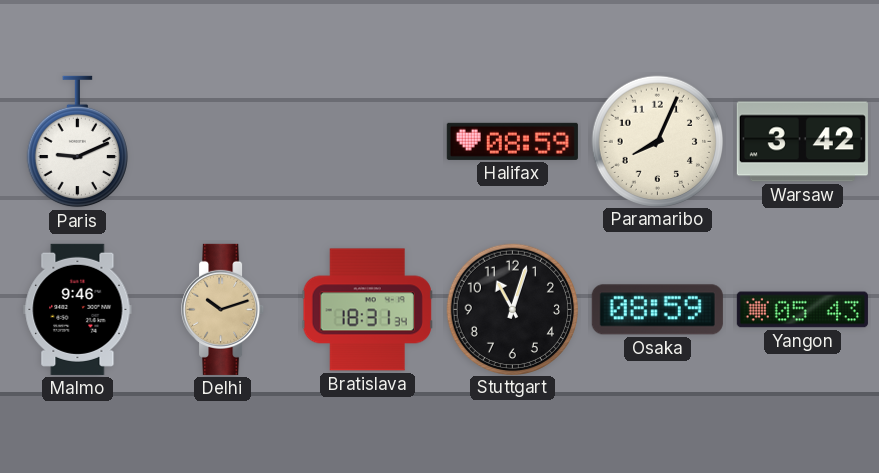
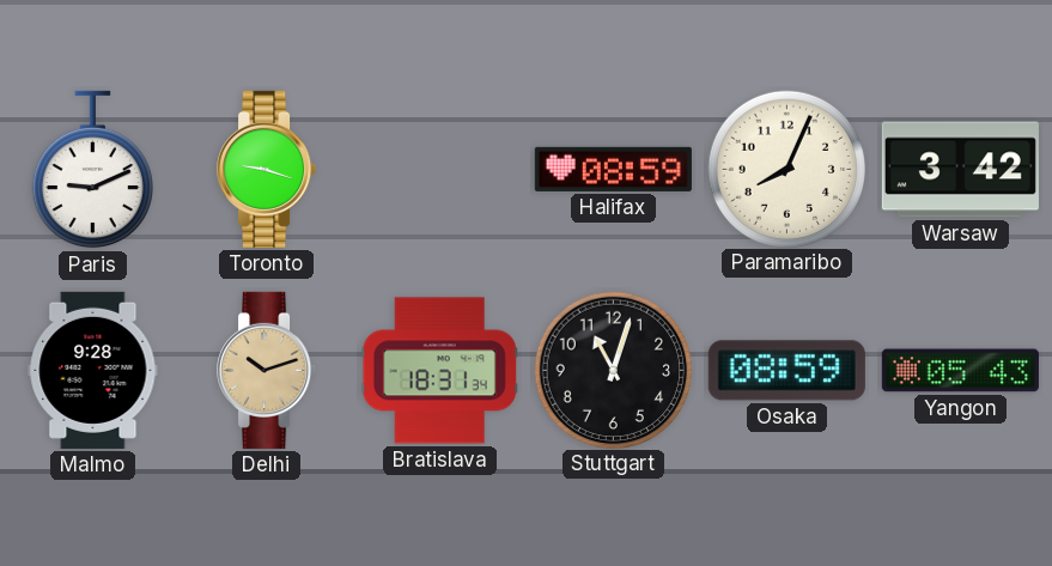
Toronto: none -> 9:18 (267, 169)
Malmo: 9:46 -> 9:28 (93, 370)
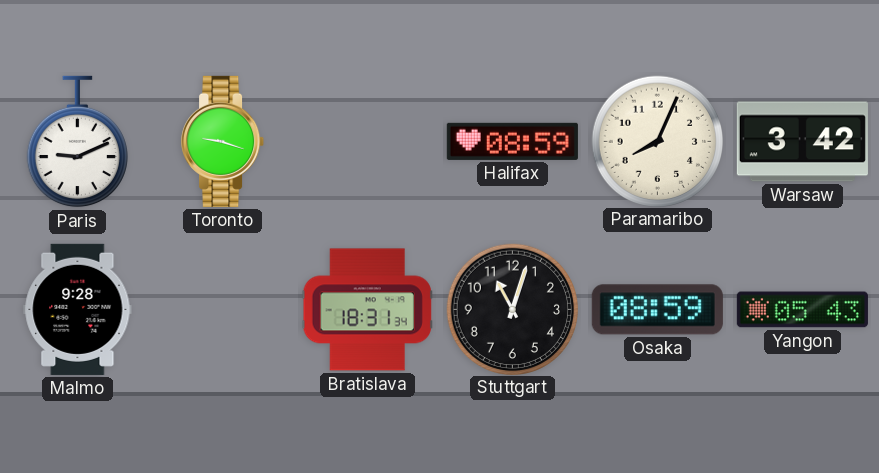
Delhi: 10:12 -> none (267, 370)
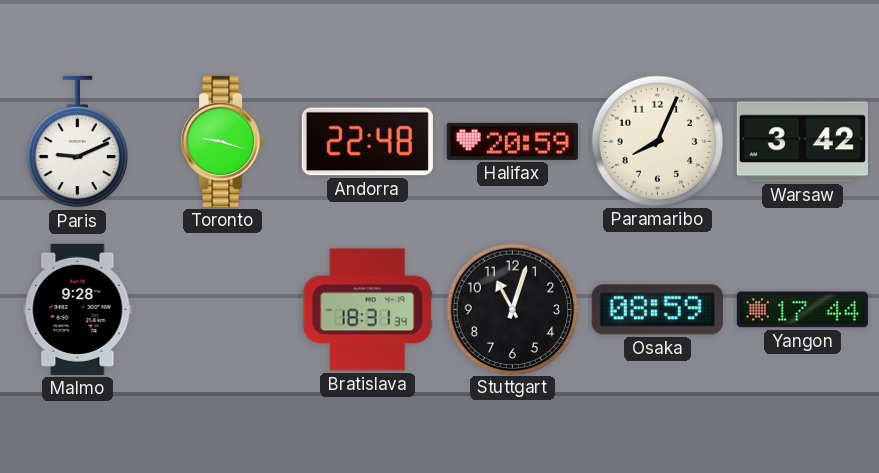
Andorra: none -> 22:48 (367, 142)
Halifax: 08:59 -> 20:59 (512, 141)
Yangon: 05:43 -> 17:44 (802, 310)
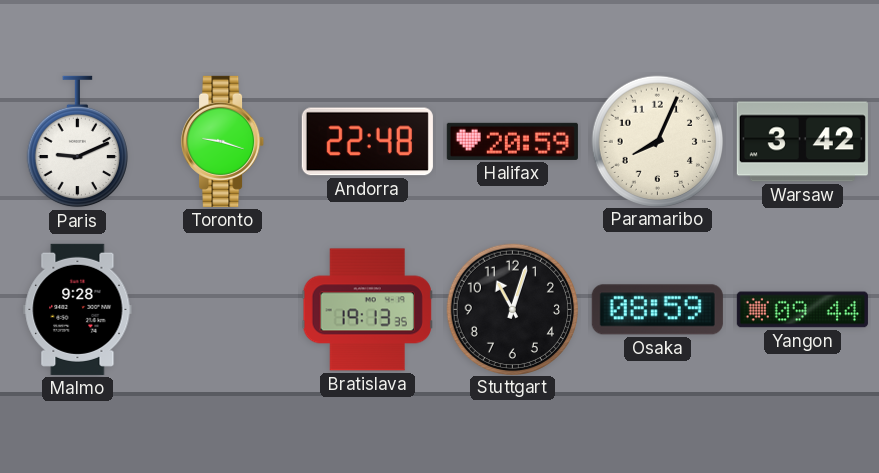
Bratislava: 18:31 -> 19:13 (367, 310)
Yangon: 17:44 -> 09:44 (802, 310)
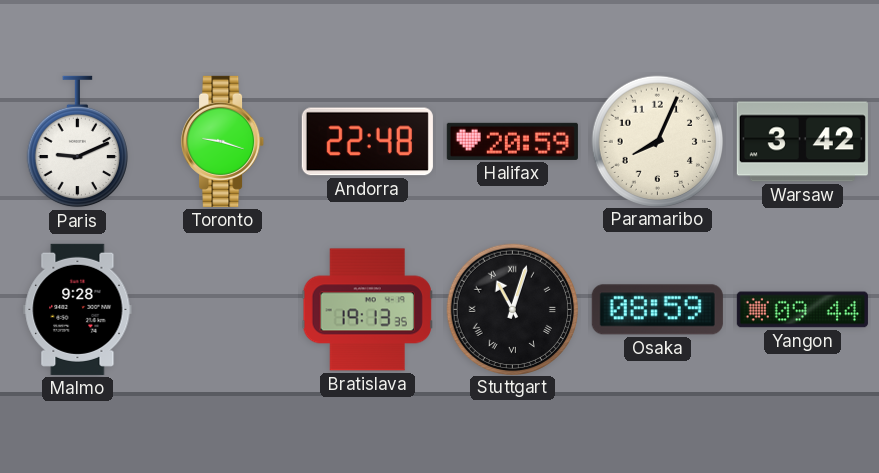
Stuttgart numerals: Arabic -> Roman (512, 309)
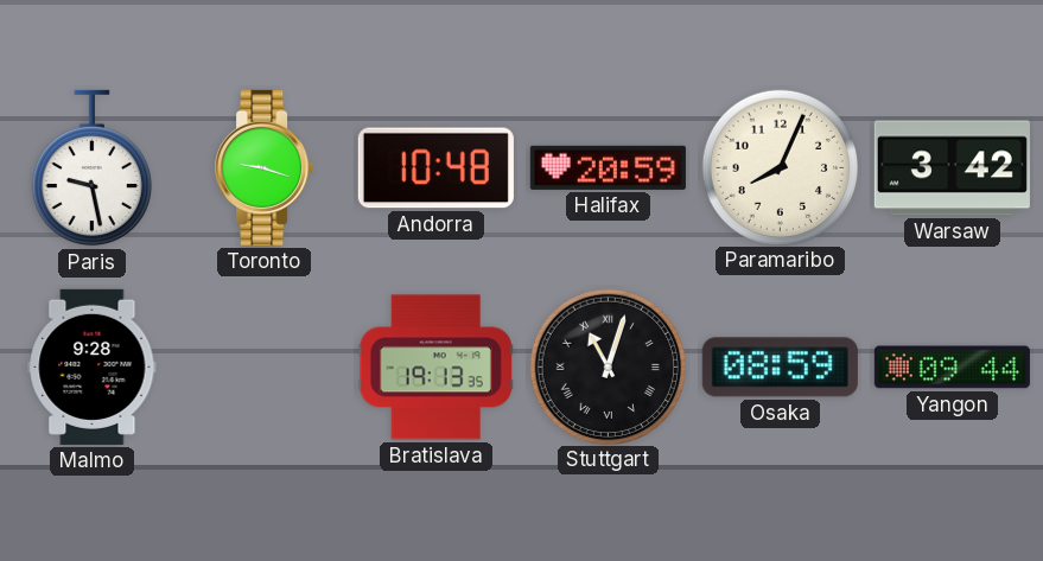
Paris: 9:11 -> 9:28 (91, 168)
Andorra: 22:48 -> 10:48 (435, 168)
